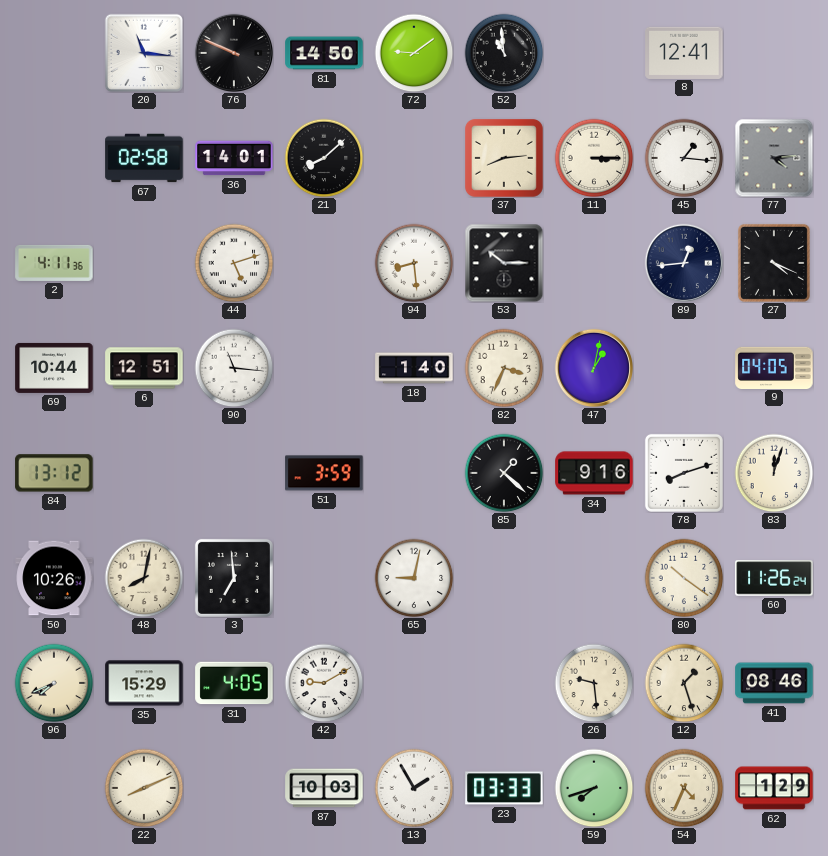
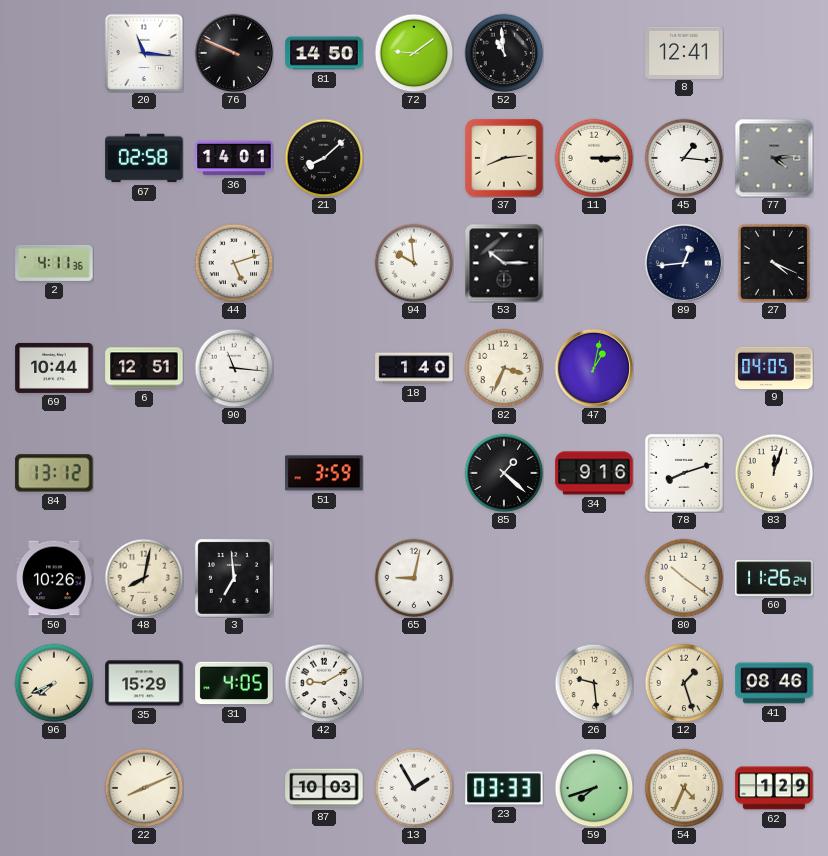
94: 8:29 -> 9:59 (414, 263)
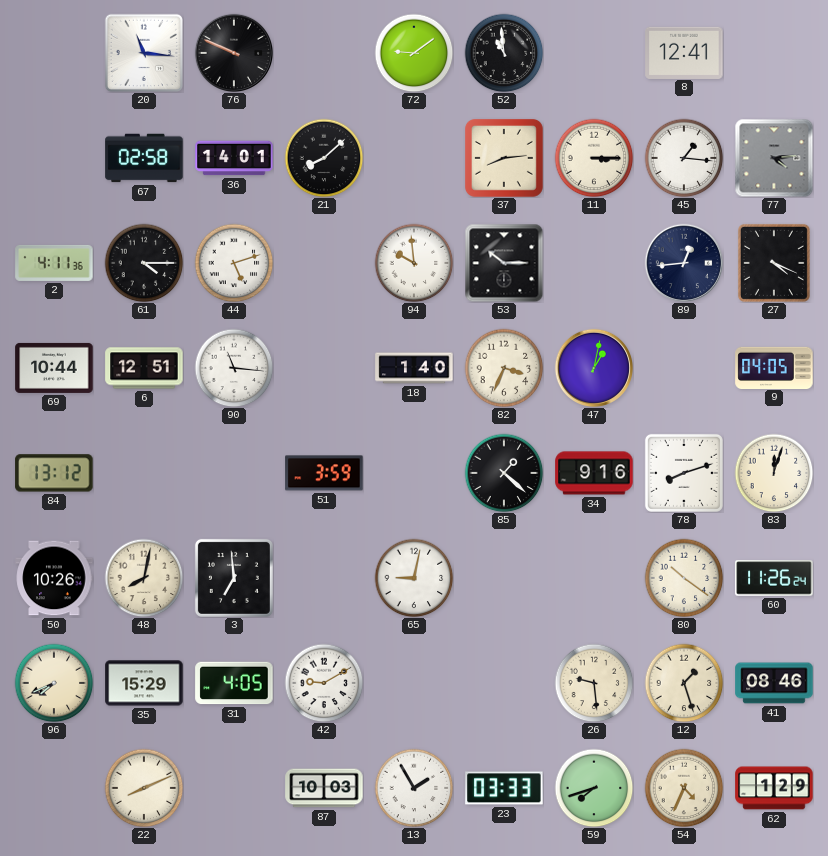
81: 14:50 -> none (324, 53)
61: none -> 4:15 (144, 263)
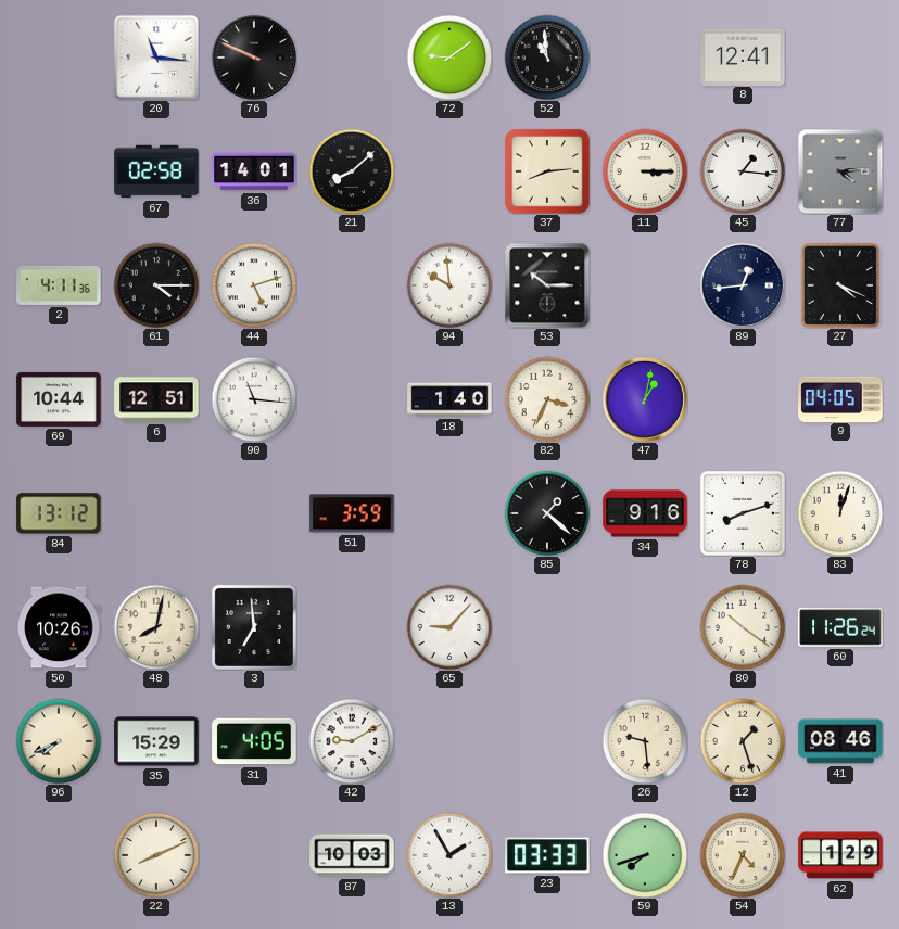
65: 9:02 -> 9:07 (449, 627)
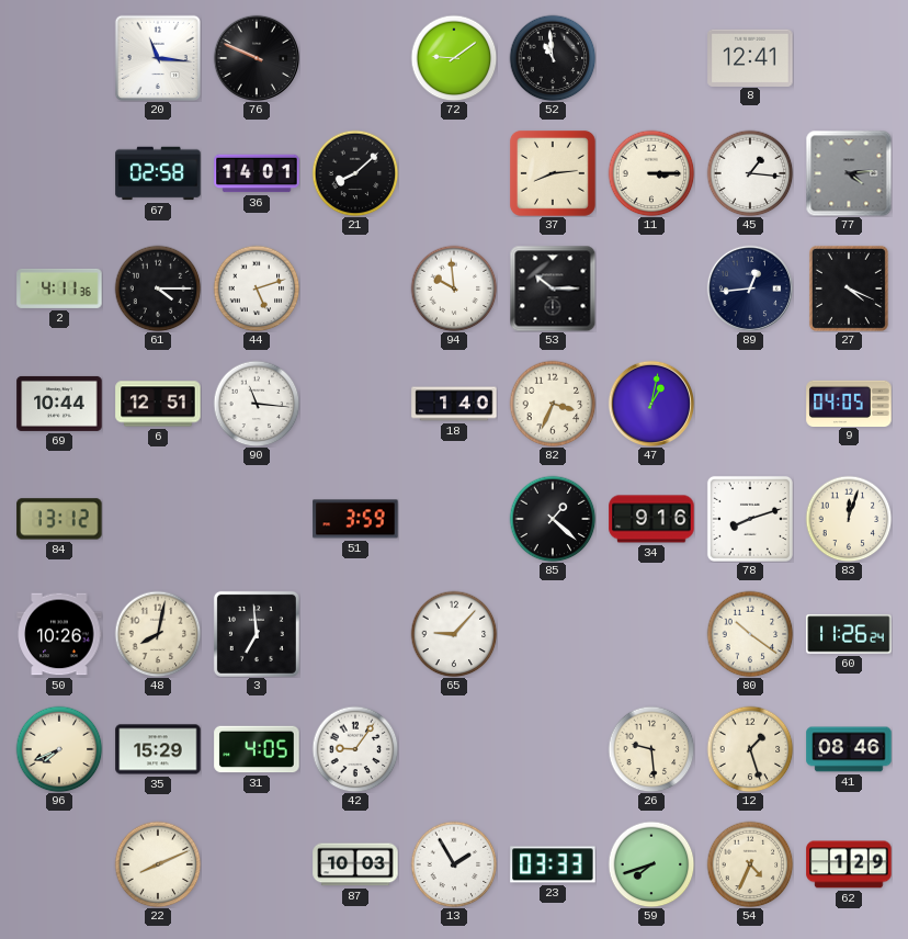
42: 9:10 -> 9:06 (355, 749)
